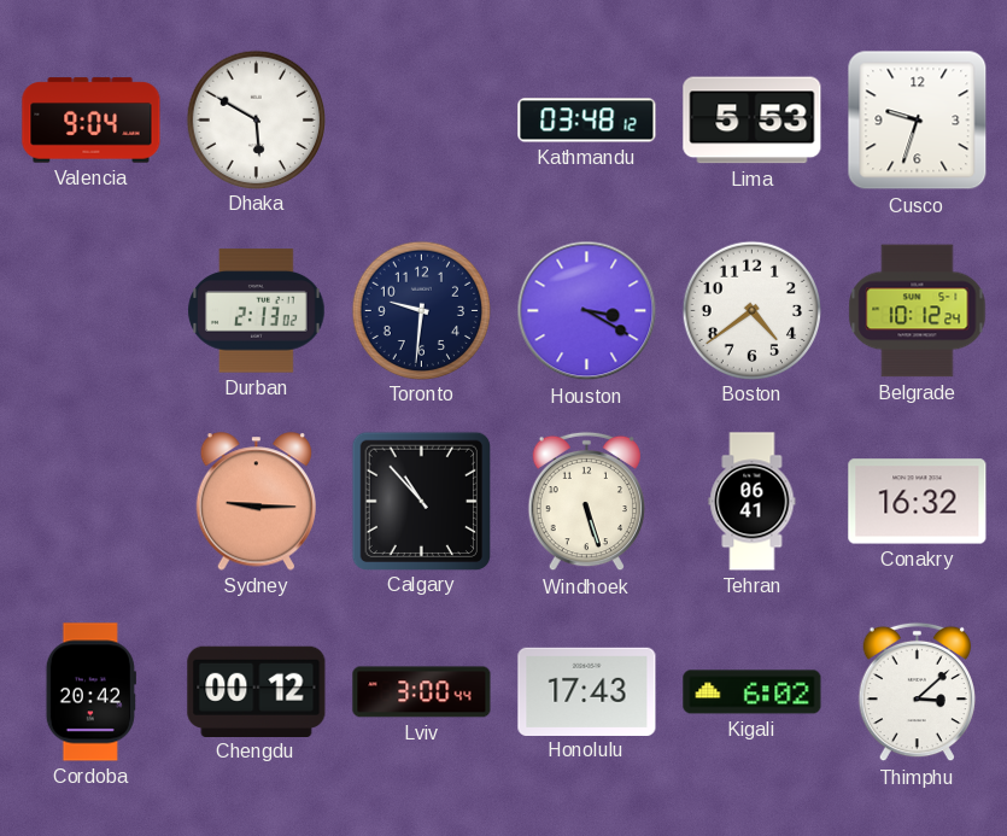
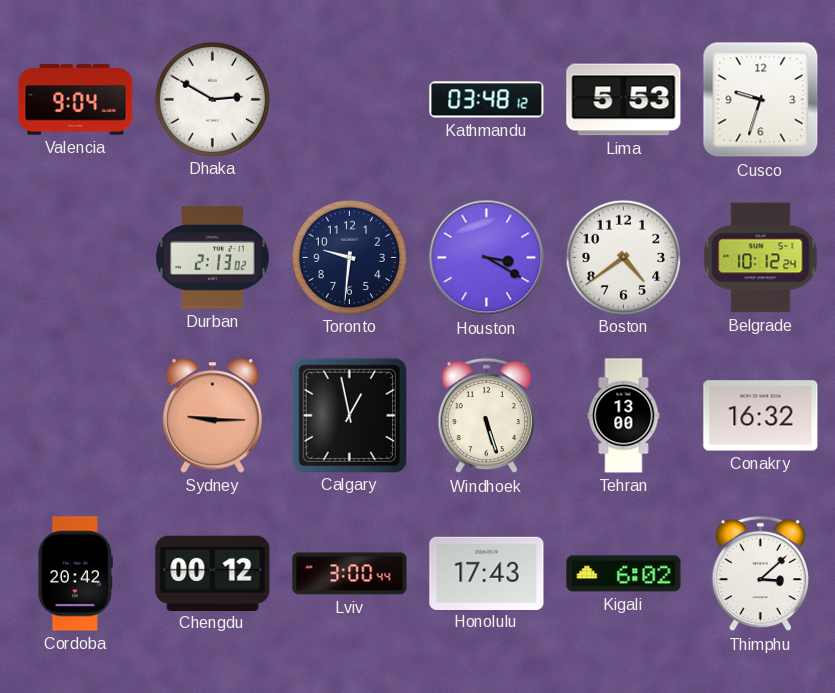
Dhaka: 5:50 -> 2:50 (212, 99)
Calgary: 10:53 -> 12:58 (349, 415)
Tehran: 06:41 -> 13:00 (624, 416)
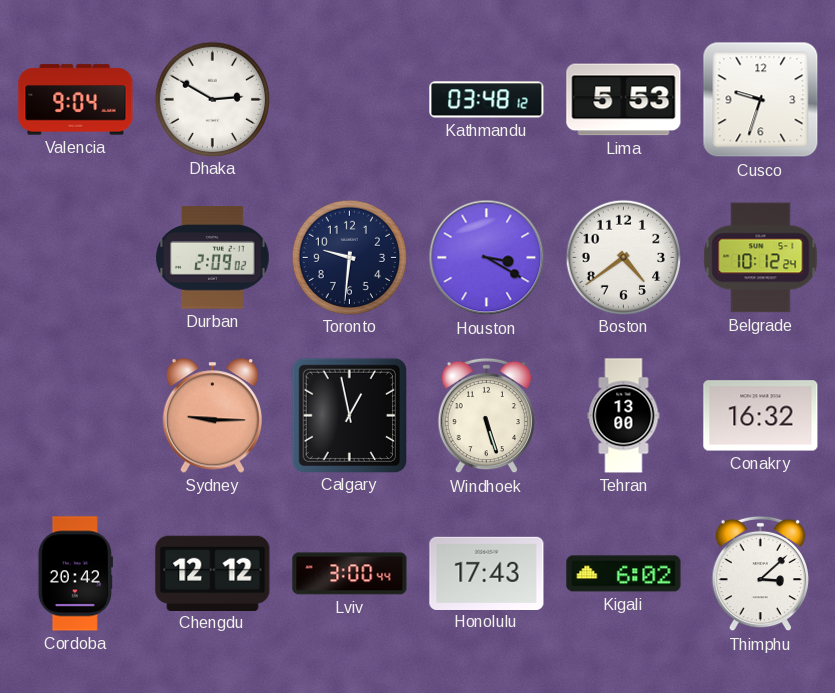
Durban: 2:13 -> 2:09 (213, 258)
Chengdu: 00:12 -> 12:12 (213, 573)
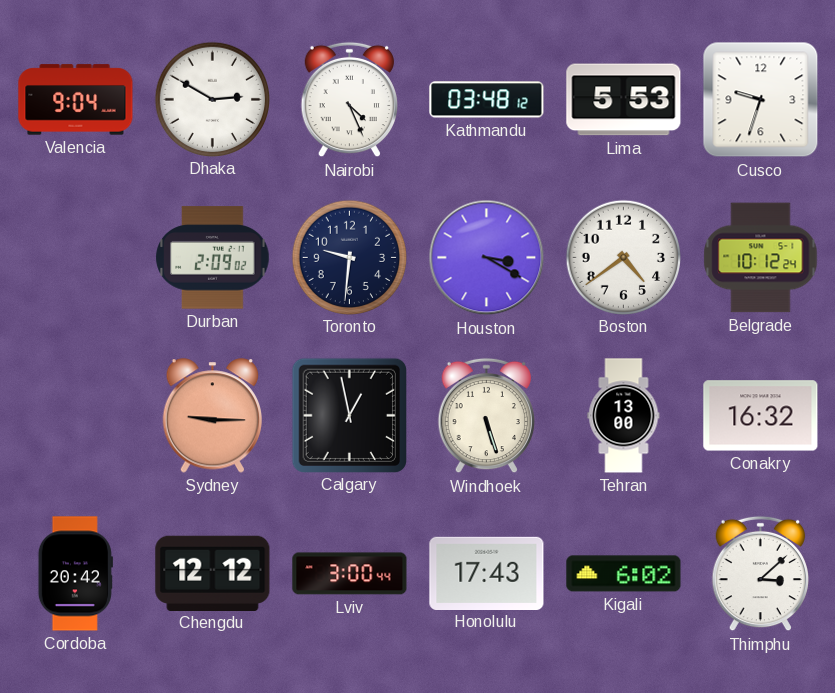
Nairobi: none -> 4:26 (349, 100)
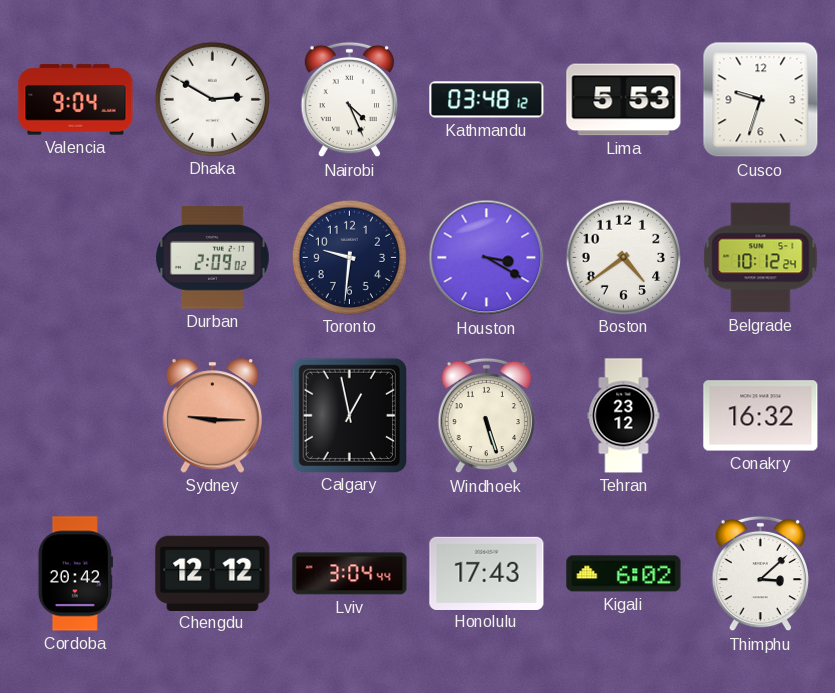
Tehran: 13:00 -> 23:12 (624, 416)
Lviv: 3:00 -> 3:04 (350, 574)
